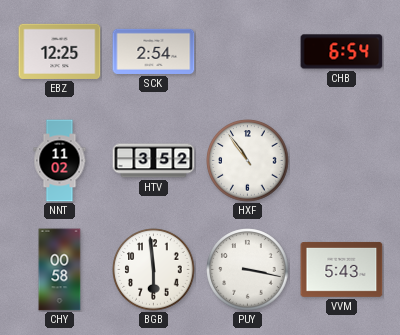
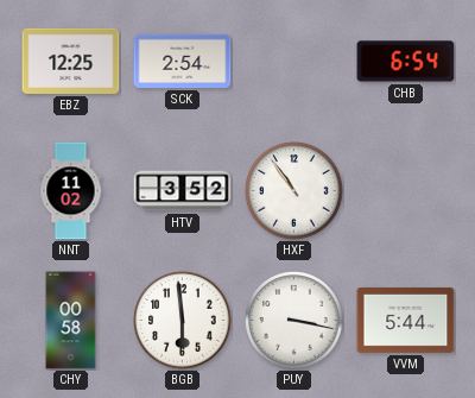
VVM: 5:43 -> 5:44 (406, 320)
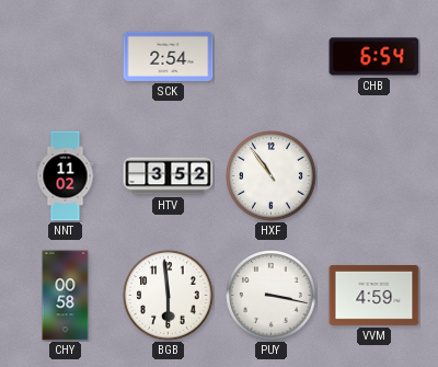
EBZ: 12:25 -> none (71, 61)
VVM: 5:44 -> 4:59 (374, 295)
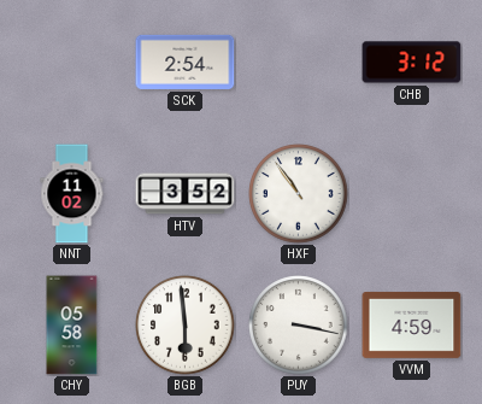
CHB: 6:54 -> 3:12 (412, 63)
CHY: 00:58 -> 05:58 (72, 326)
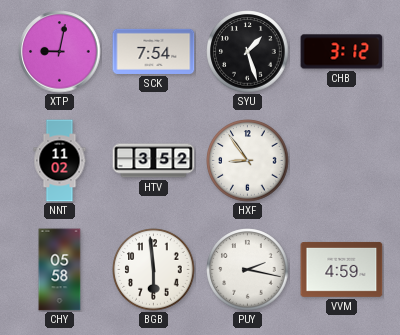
XTP: none -> 9:02 (60, 52)
SCK: 2:54 -> 7:54 (154, 51)
SYU: none -> 1:27 (248, 52)
HXF: 10:54 -> 8:54 (248, 161)
PUY: 3:17 -> 2:17 (248, 270)
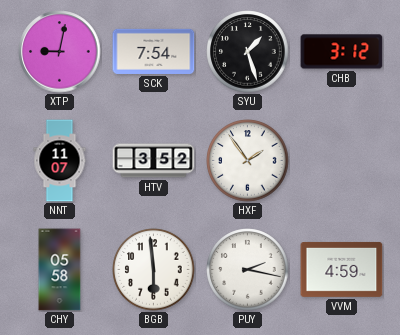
NNT: 11:02 -> 11:07 (60, 161)
HXF: 8:54 -> 1:54 (248, 161)
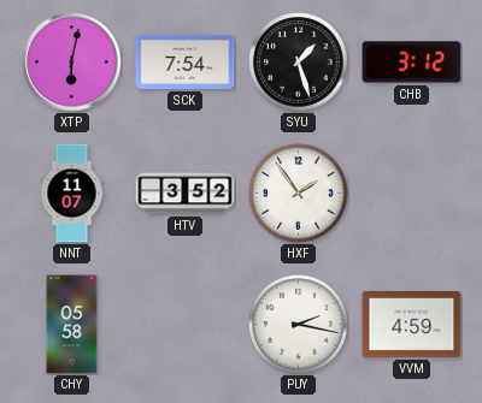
XTP: 9:02 -> 6:02 (72, 63)
BGB: 5:59 -> none (154, 270)
